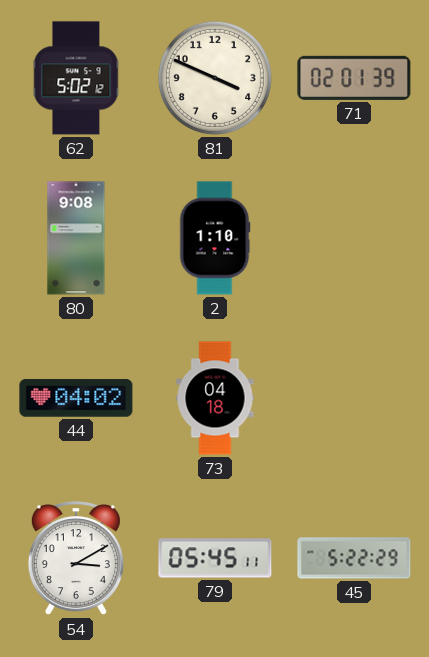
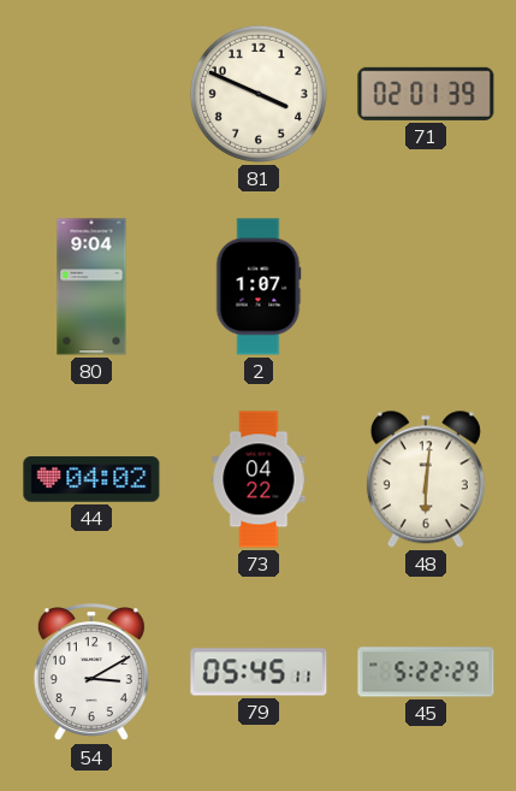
62: 5:02 -> none (76, 78)
80: 9:08 -> 9:04 (91, 287)
2: 1:10 -> 1:07 (259, 287)
73: 04:18 -> 04:22 (259, 479)
48: none -> 6:01 (426, 479)
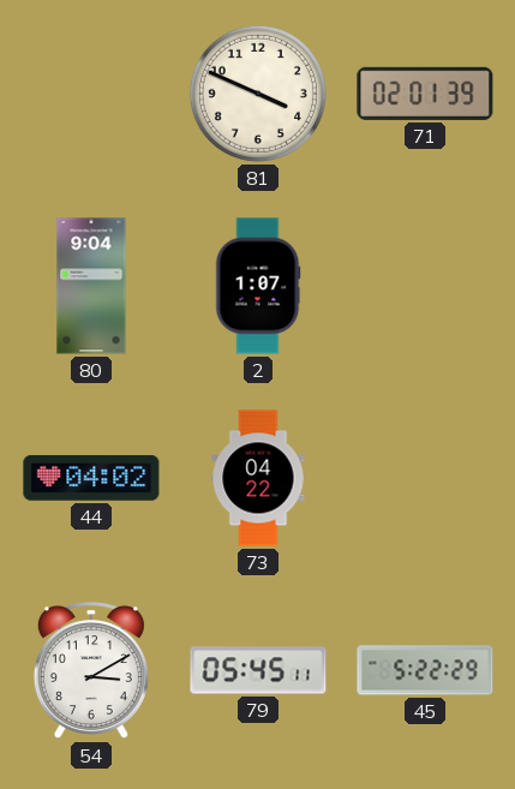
48: 6:01 -> none (426, 479)
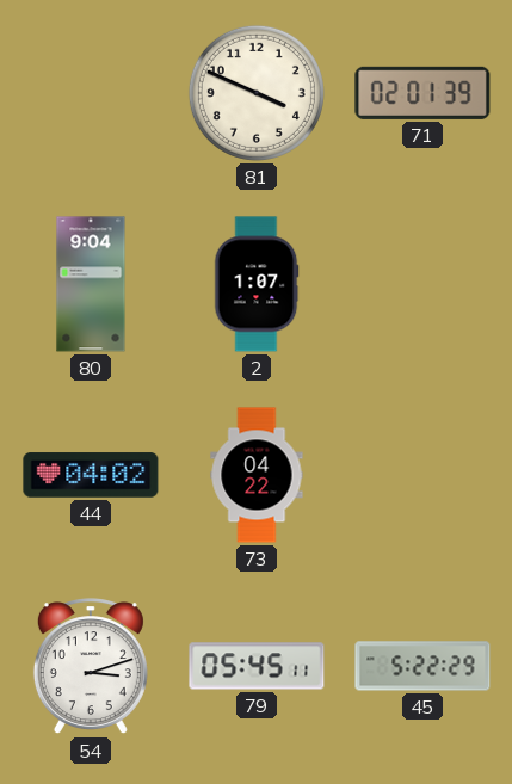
54: 3:10 -> 3:12 (91, 667)
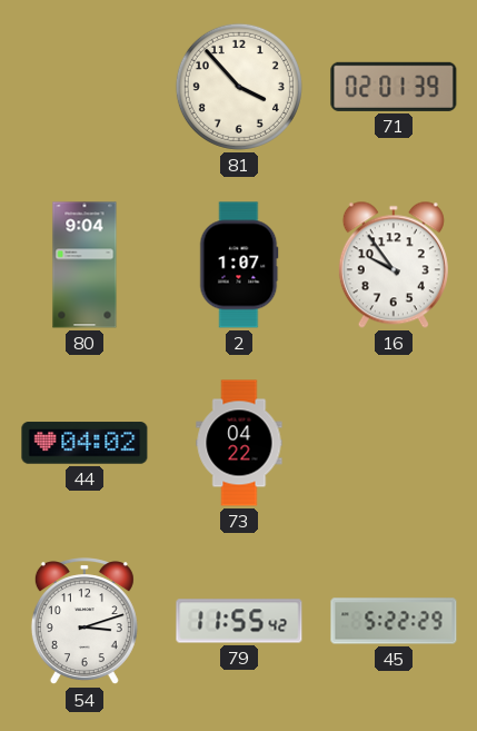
81: 3:49 -> 3:53 (239, 87)
16: none -> 9:54 (394, 265)
79: 05:45 -> 11:55 (239, 621)
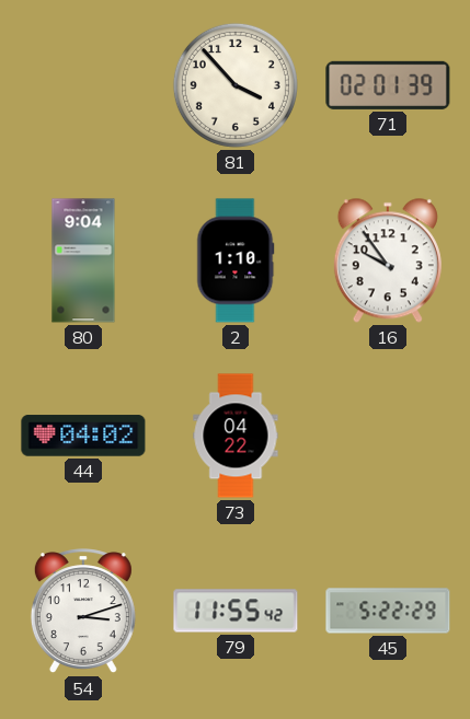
2: 1:07 -> 1:10 (236, 260)
